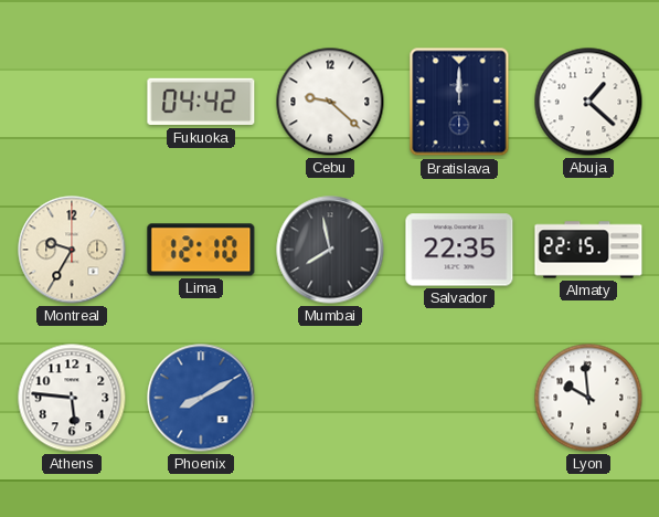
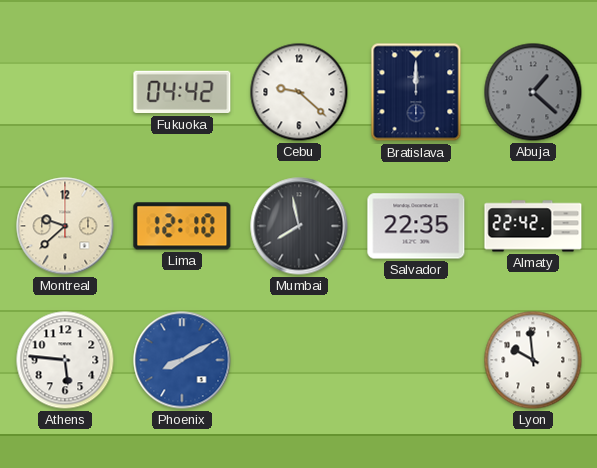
Abuja dial: white -> grey (533, 92)
Montreal: 9:35 -> 9:38 (65, 226)
Almaty: 22:15 -> 22:42 (533, 226)
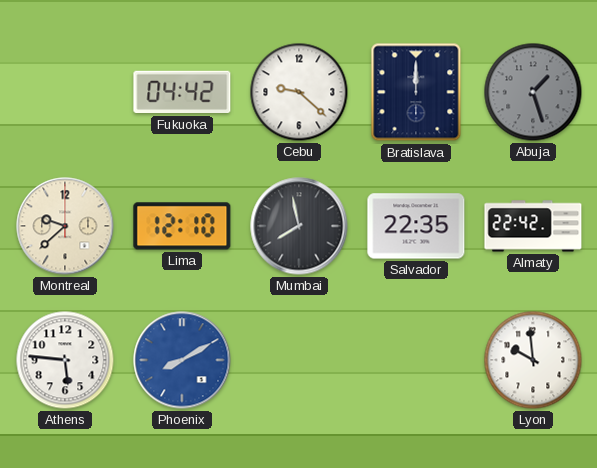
Abuja: 1:22 -> 1:27 (533, 92)
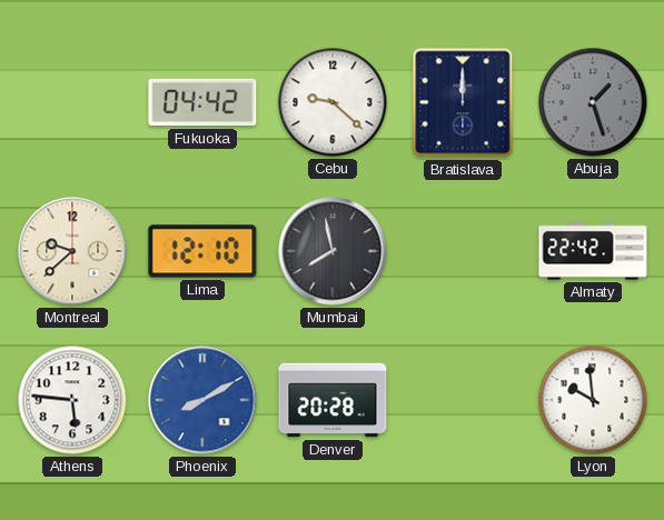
Salvador: 22:35 -> none (416, 226)
Denver: none -> 20:28 (333, 400)
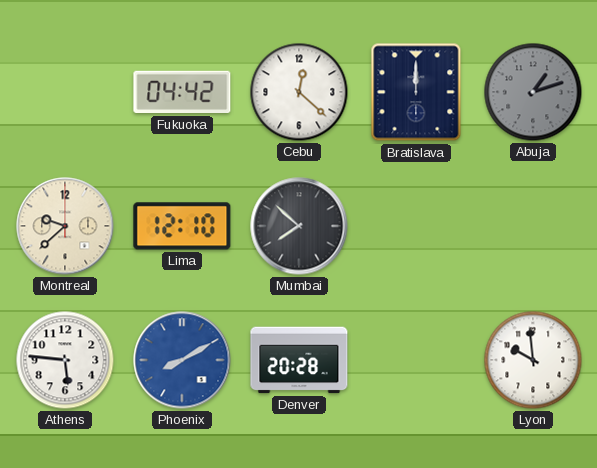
Cebu: 9:22 -> 12:22 (299, 92)
Abuja: 1:27 -> 1:12 (533, 92)
Mumbai: 7:58 -> 7:52 (299, 226)
Almaty: 22:42 -> none (593, 251)
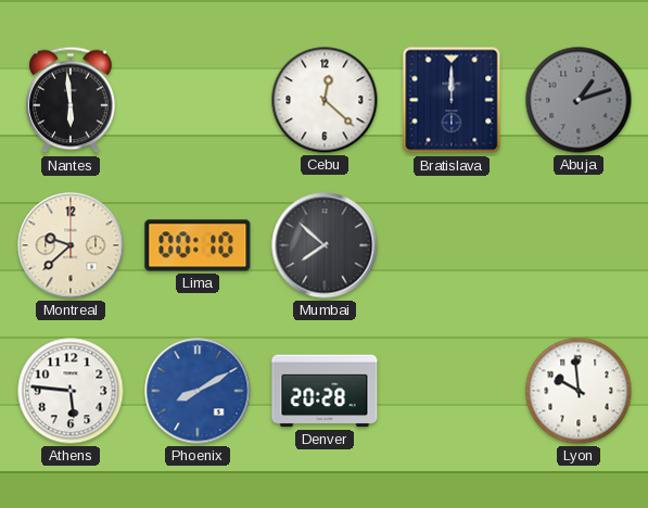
Nantes: none -> 5:59 (71, 100)
Fukuoka: 04:42 -> none (182, 92)
Lima: 12:10 -> 00:10 (198, 245)
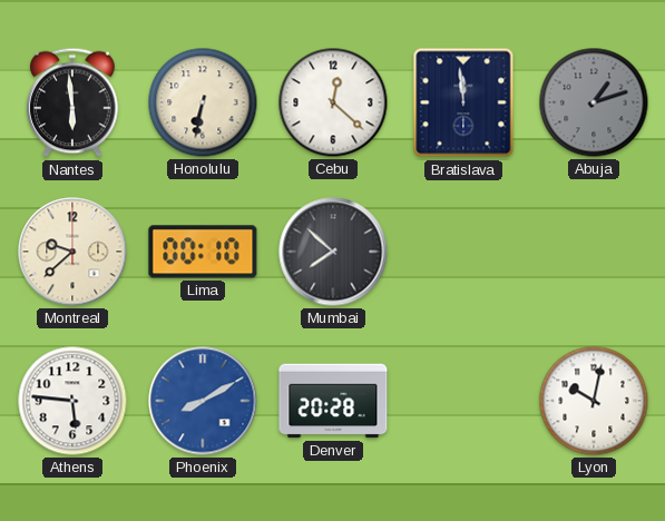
Honolulu: none -> 6:32 (203, 102)
Bratislava: 12:00 -> 11:59 (463, 102)
Lyon: 9:59 -> 10:02 (594, 401)
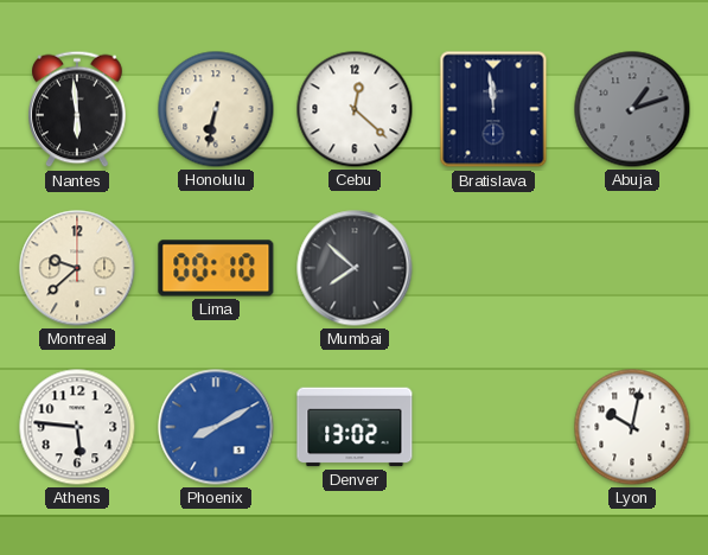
Denver: 20:28 -> 13:02 (355, 427)
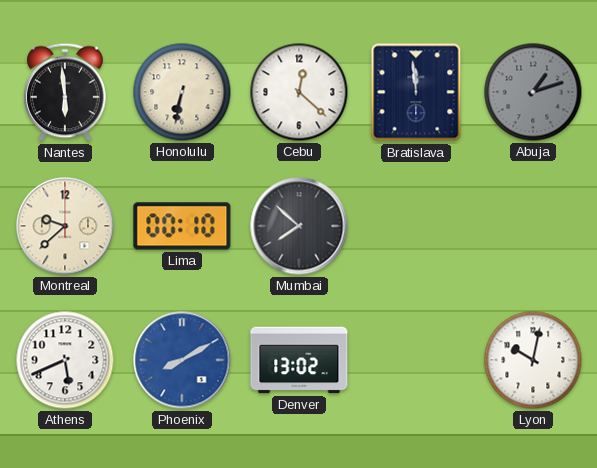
Athens: 5:46 -> 5:41 (65, 360)
